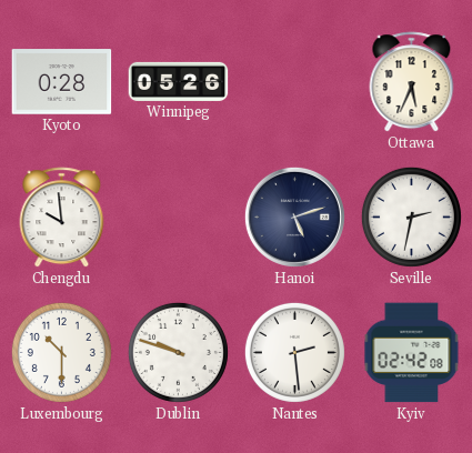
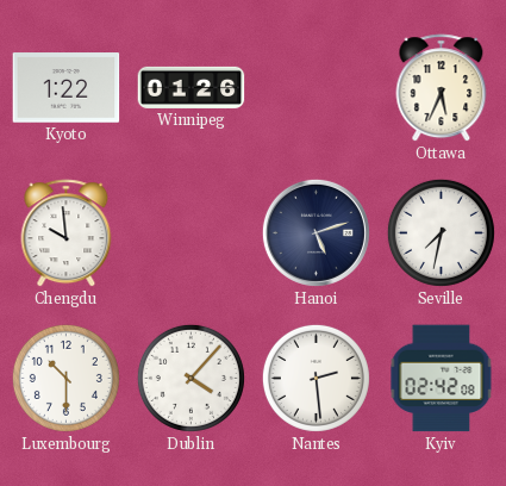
Kyoto: 0:28 -> 1:22 (67, 88)
Winnipeg: 05:26 -> 01:26 (192, 87)
Seville: 2:32 -> 7:32 (441, 232)
Dublin: 9:48 -> 4:07 (190, 378)
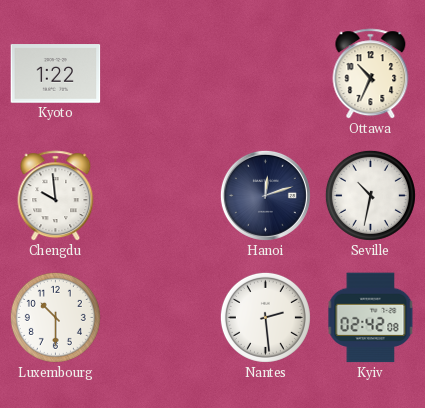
Winnipeg: 01:26 -> none (192, 87)
Ottawa: 5:34 -> 10:34 (371, 74)
Hanoi: 5:12 -> 12:12 (265, 195)
Seville: 7:32 -> 10:32 (370, 195)
Dublin: 4:07 -> none (190, 378)
